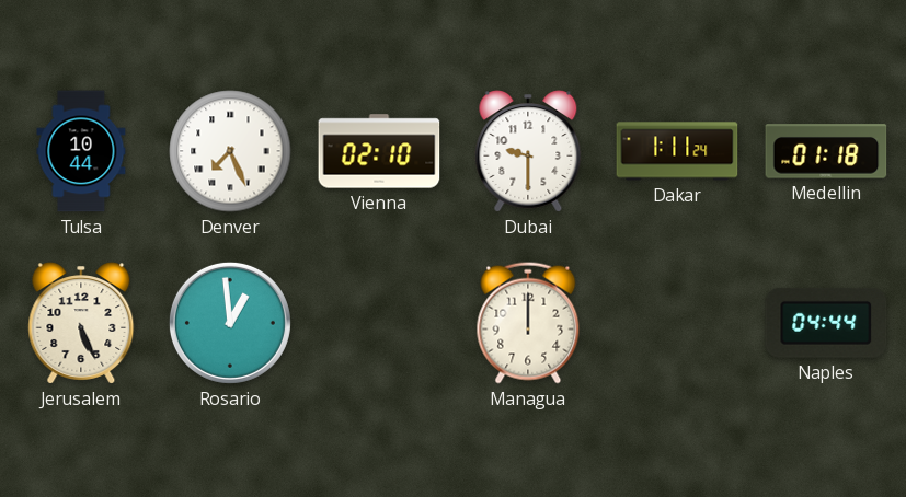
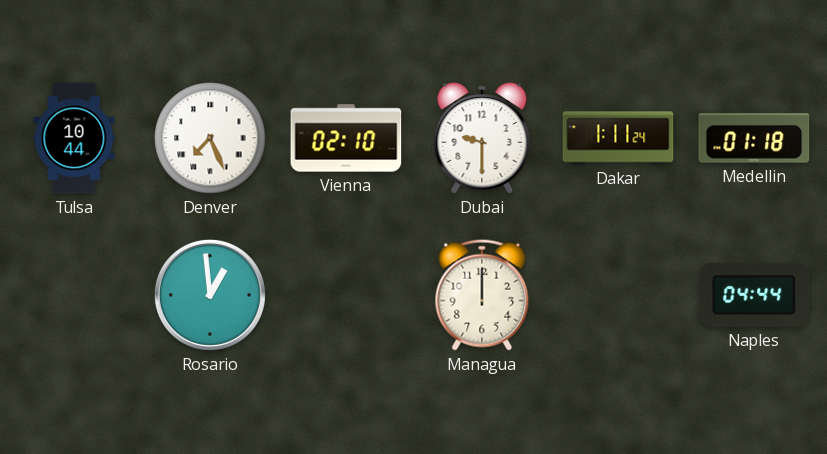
Jerusalem: 5:26 -> none (81, 323)
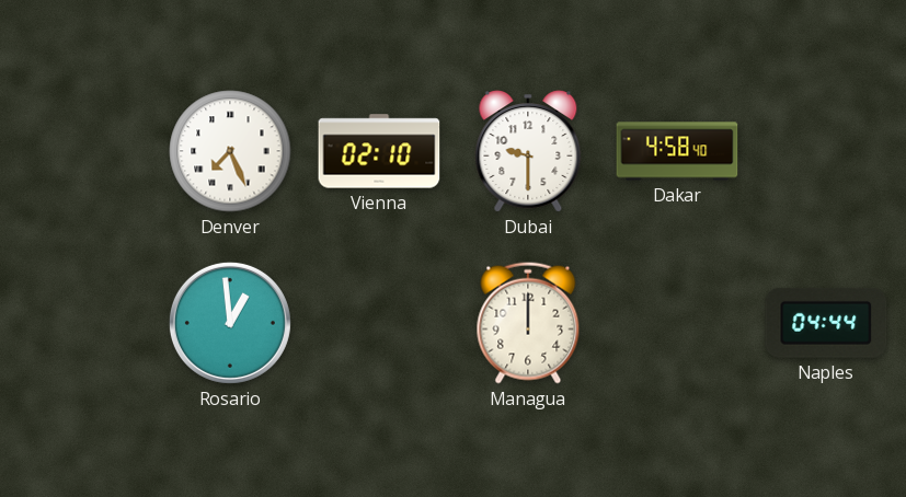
Tulsa: 10:44 -> none (74, 138)
Dakar: 1:11 -> 4:58 (677, 151)
Medellin: 01:18 -> none (754, 138)
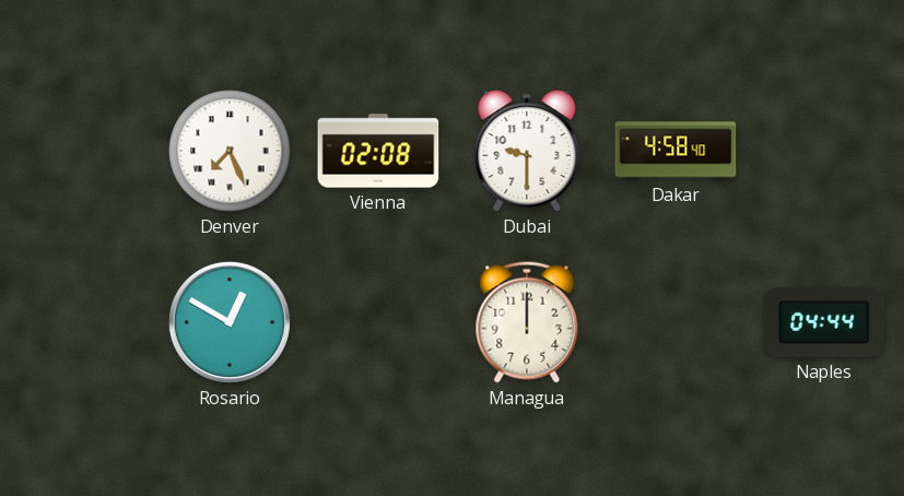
Vienna: 02:10 -> 02:08 (378, 151)
Rosario: 12:59 -> 12:50 (230, 322)
